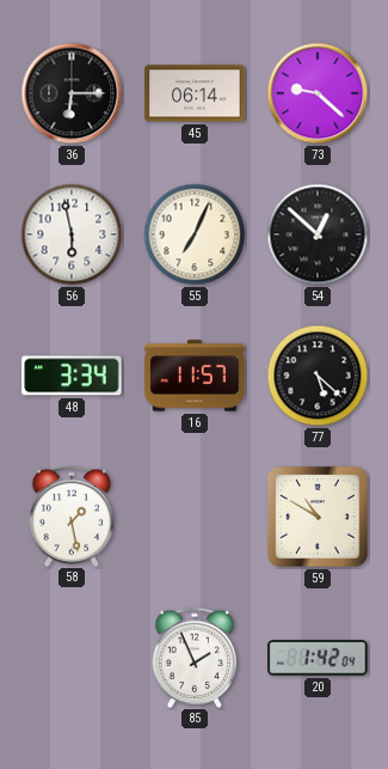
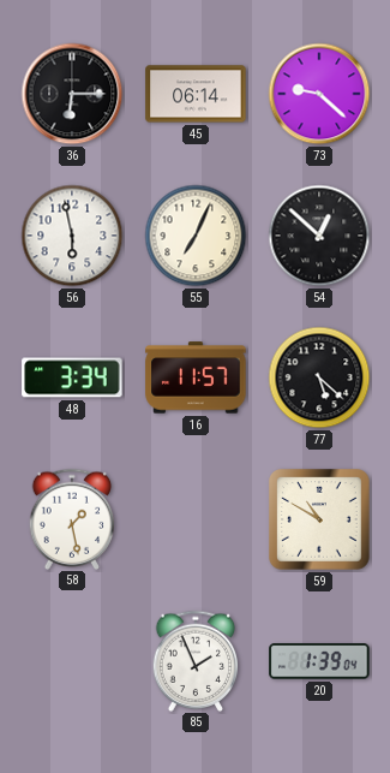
20: 1:42 -> 1:39 (319, 661)
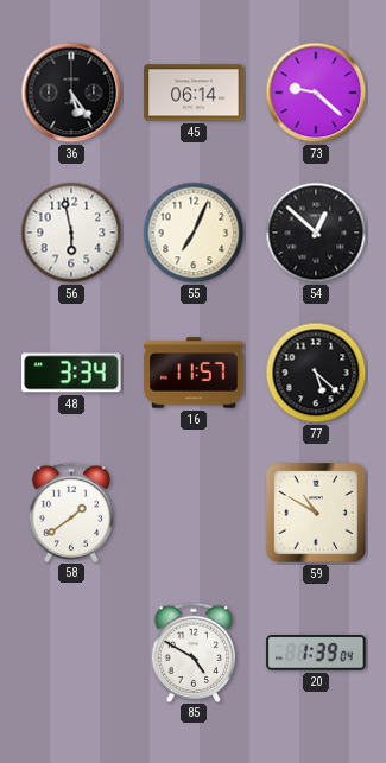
36: 6:15 -> 5:24 (71, 93)
58: 1:28 -> 1:39 (71, 511)
85: 1:56 -> 4:50 (194, 651)
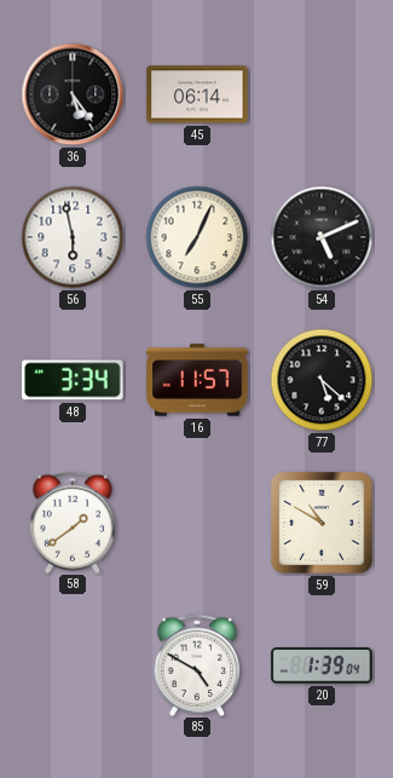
73: 9:22 -> none (316, 93)
54: 12:52 -> 5:11 (322, 237)
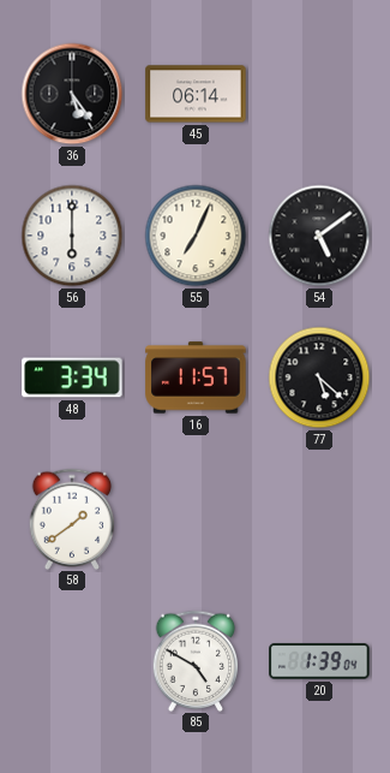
56: 5:58 -> 6:00 (72, 236)
54: 5:11 -> 5:09 (319, 236)
59: 10:50 -> none (323, 524)
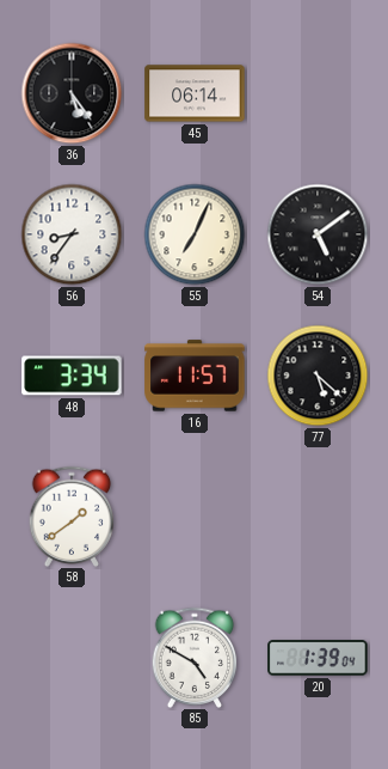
56: 6:00 -> 8:36 (72, 234)
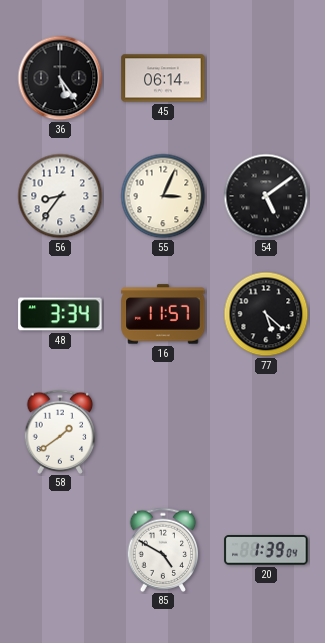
55: 7:04 -> 3:04 (163, 196)
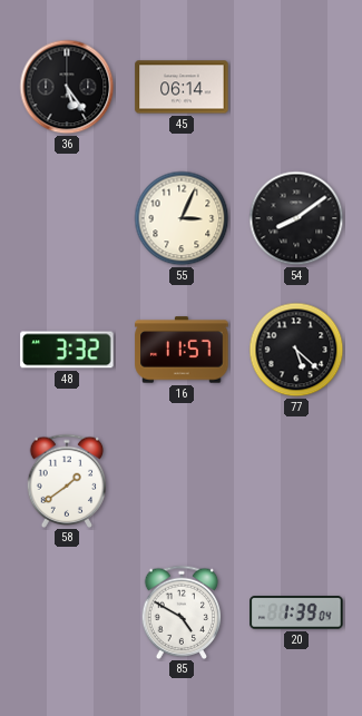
56: 8:36 -> none (60, 196)
54: 5:09 -> 8:09 (296, 218)
48: 3:34 -> 3:32 (67, 350)
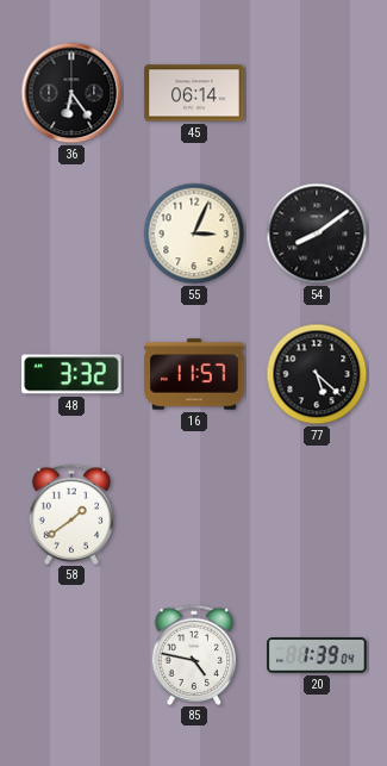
36: 5:24 -> 6:24 (71, 93)
85: 4:50 -> 4:47 (194, 654)
